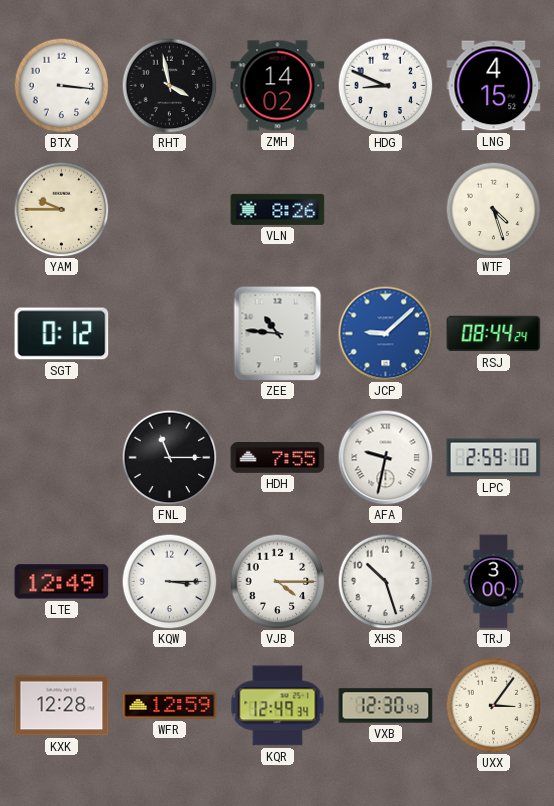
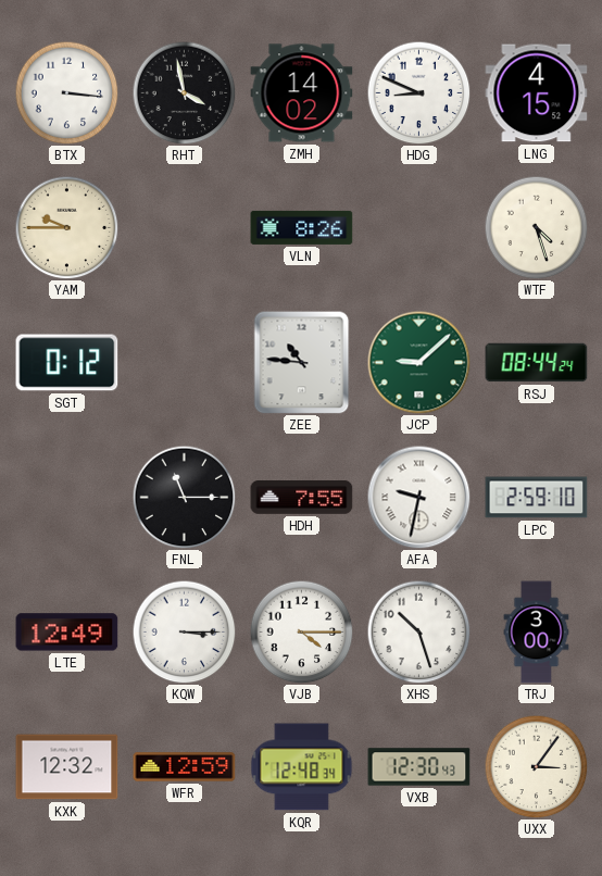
JCP dial: blue -> green (418, 362)
KXK: 12:28 -> 12:32 (67, 767)
KQR: 12:49 -> 12:48 (302, 767)
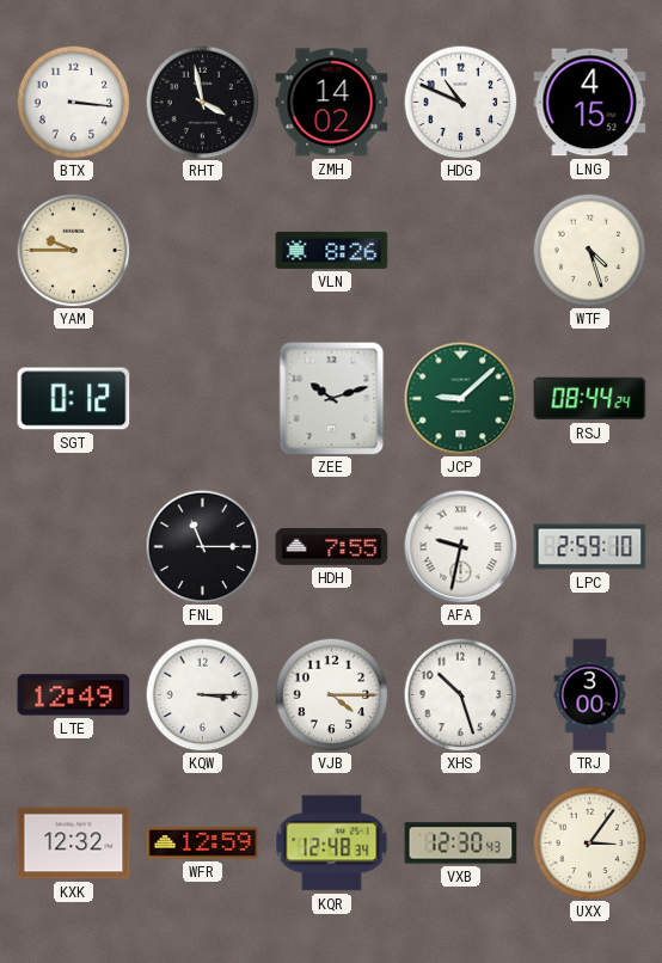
HDG: 8:49 -> 10:49 (460, 102)
ZEE: 10:46 -> 10:12 (332, 398)
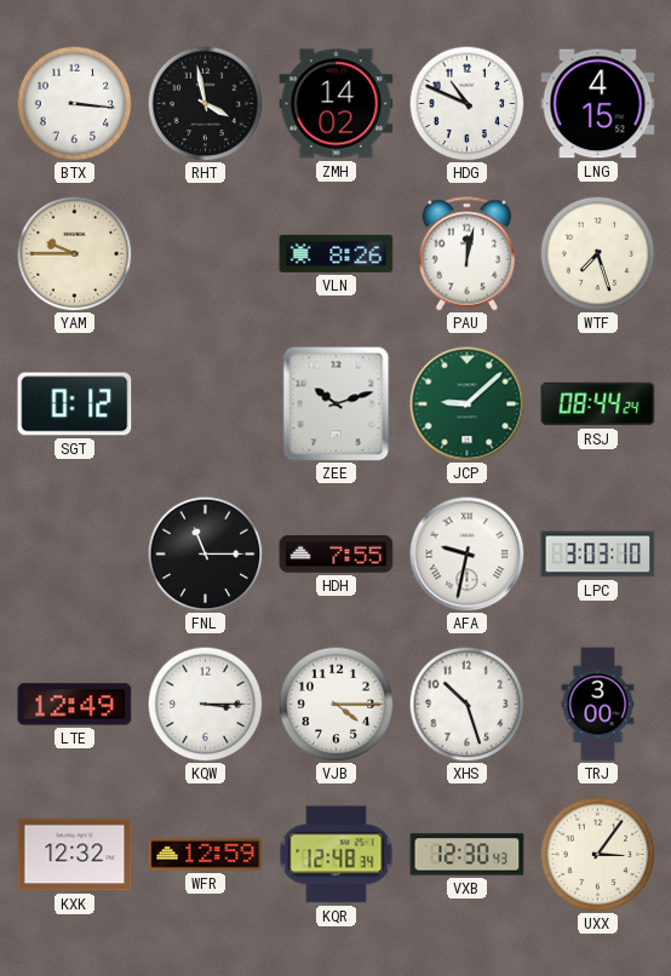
PAU: none -> 12:02 (466, 254)
WTF: 4:27 -> 7:27 (597, 253)
LPC: 2:59 -> 3:03 (598, 555)
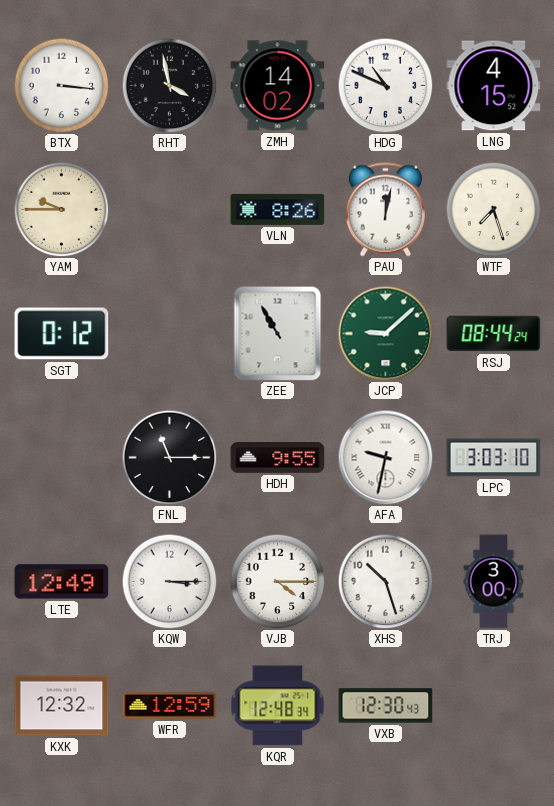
ZEE: 10:12 -> 10:55 (278, 333)
HDH: 7:55 -> 9:55 (278, 458)
UXX: 3:06 -> none (597, 854)
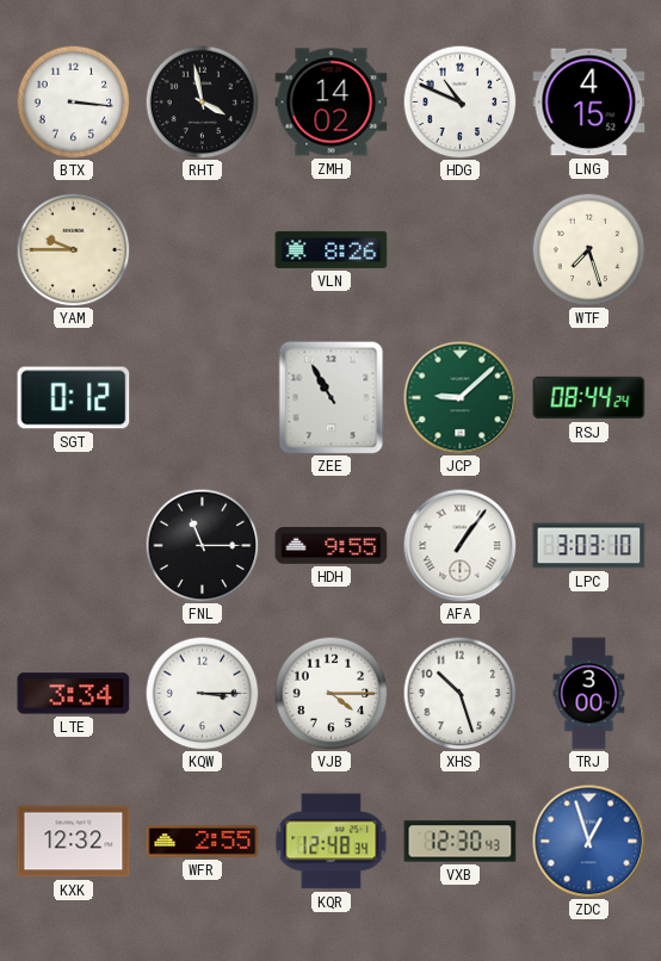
PAU: 12:02 -> none (385, 210)
AFA: 9:32 -> 1:06 (459, 545)
LTE: 12:49 -> 3:34 (74, 694)
WFR: 12:59 -> 2:55 (203, 842)
ZDC: none -> 12:57 (588, 841)
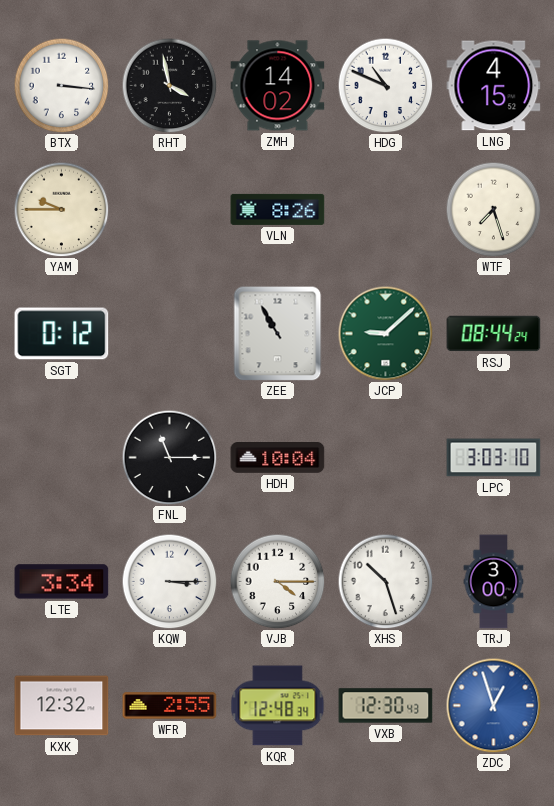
HDH: 9:55 -> 10:04 (278, 458)
AFA: 1:06 -> none (459, 545)
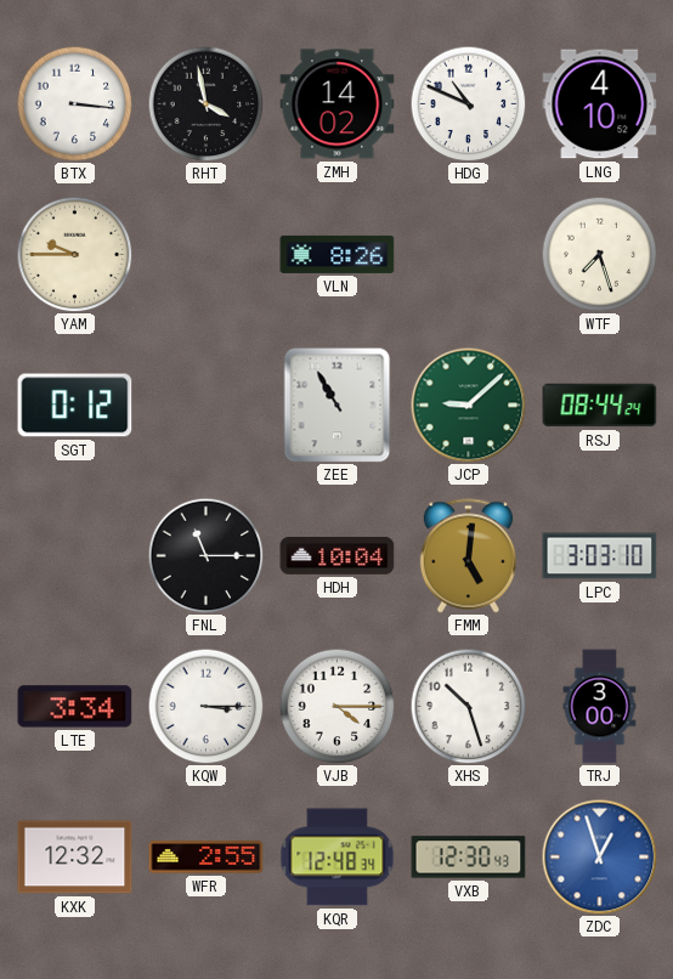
LNG: 4:15 -> 4:10 (600, 104)
FMM: none -> 5:01 (468, 556)
